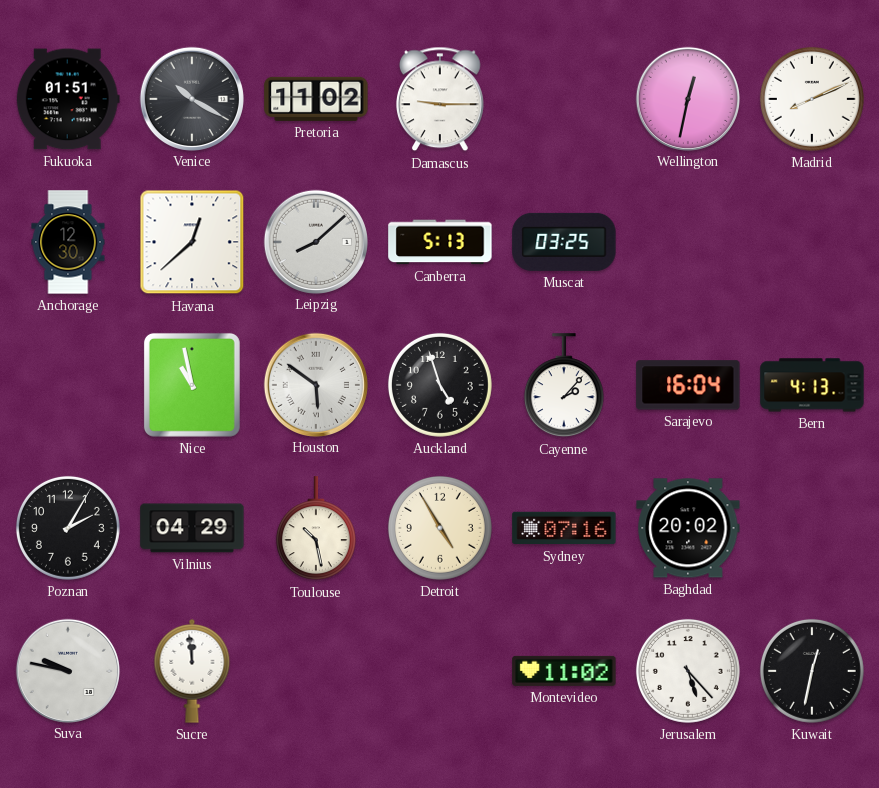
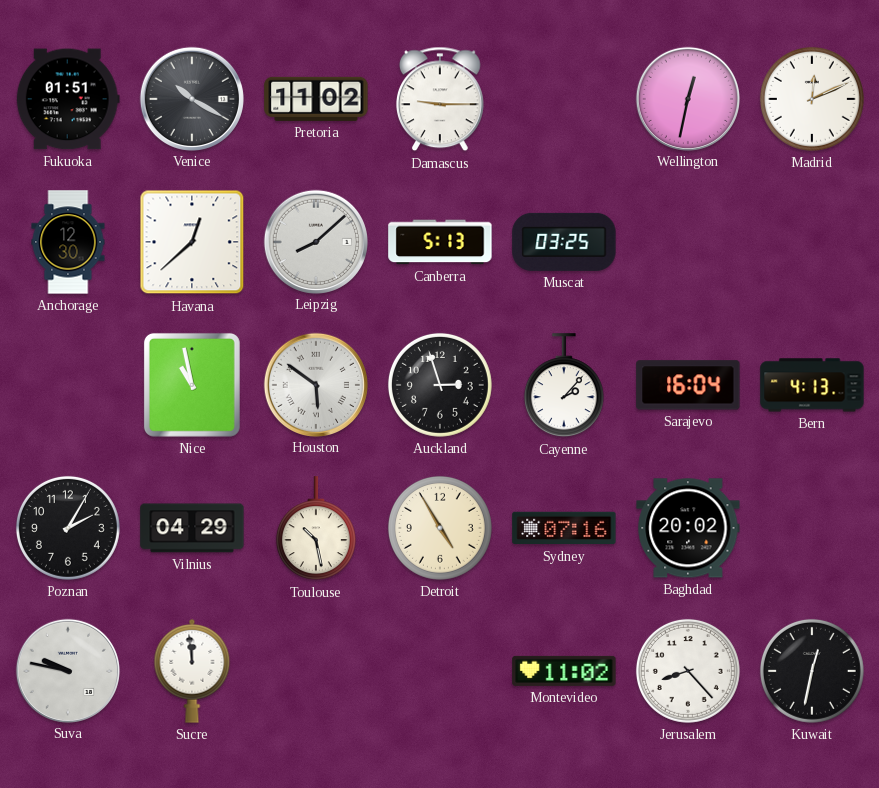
Madrid: 8:11 -> 12:11 (812, 99)
Auckland: 4:57 -> 2:57 (440, 385)
Jerusalem: 5:23 -> 8:23 (688, 671)
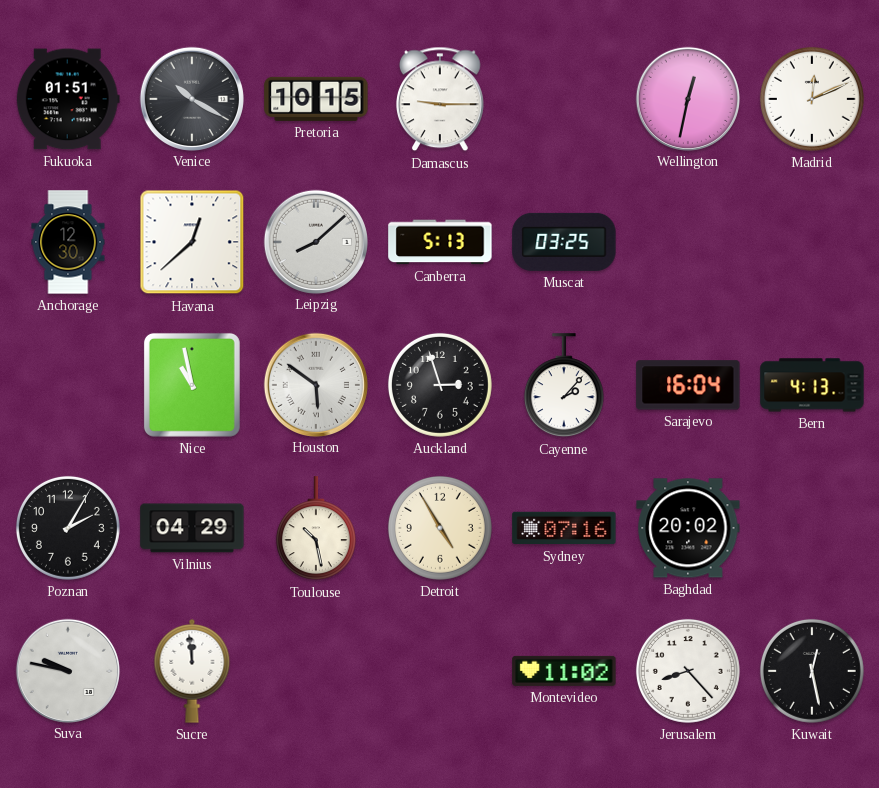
Pretoria: 11:02 -> 10:15 (316, 99)
Kuwait: 12:32 -> 12:28 (812, 671)
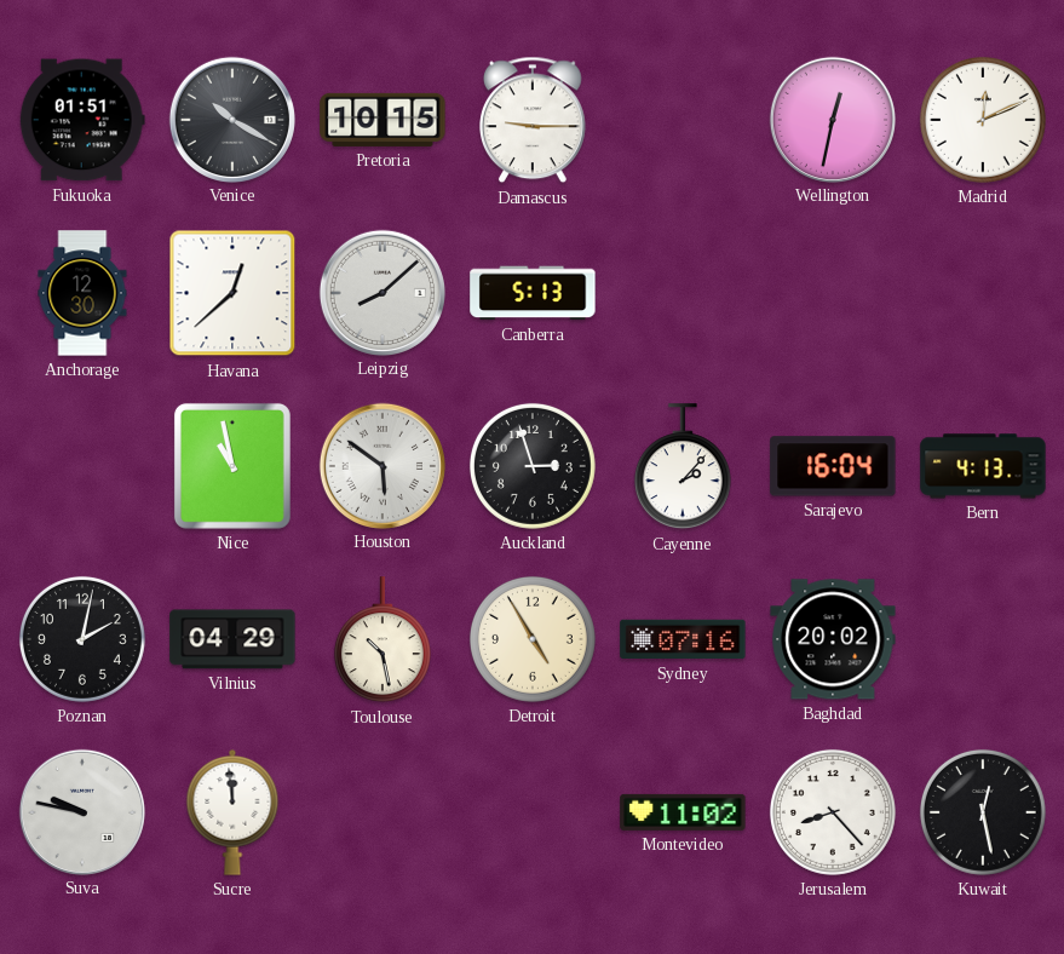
Muscat: 03:25 -> none (564, 242)
Poznan: 2:05 -> 2:02 (82, 639)
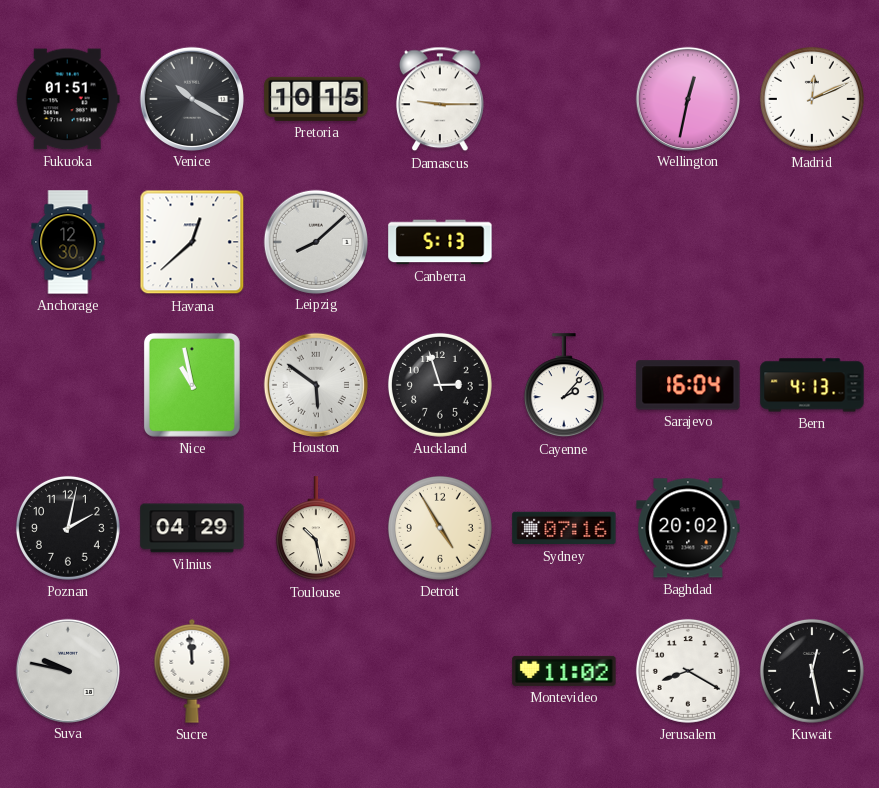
Jerusalem: 8:23 -> 8:20 (688, 671)
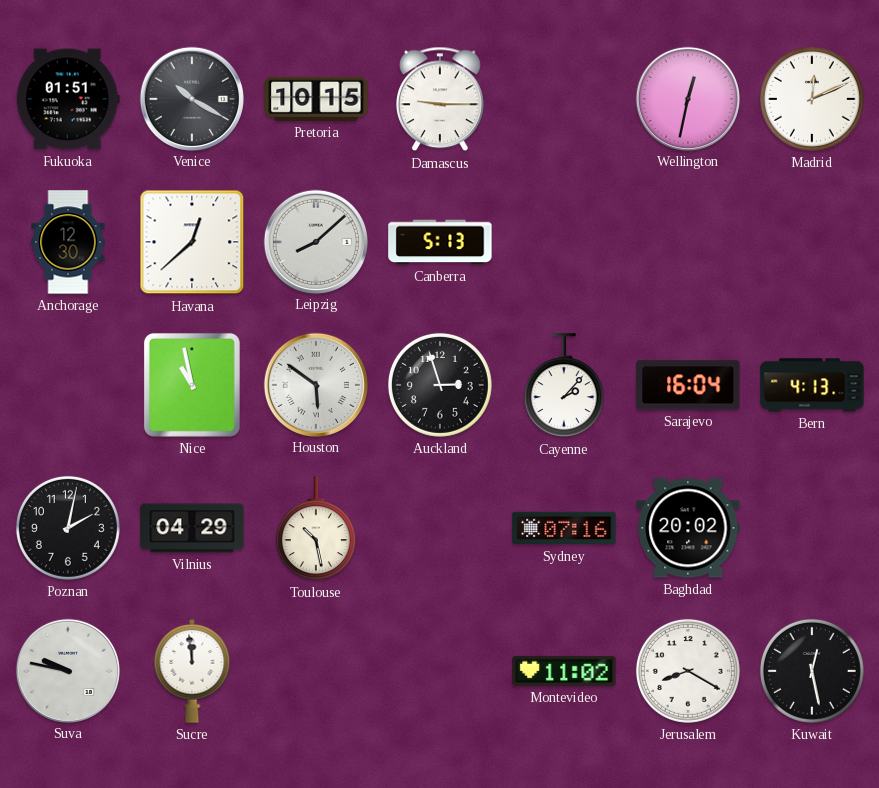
Detroit: 4:55 -> none (440, 528)
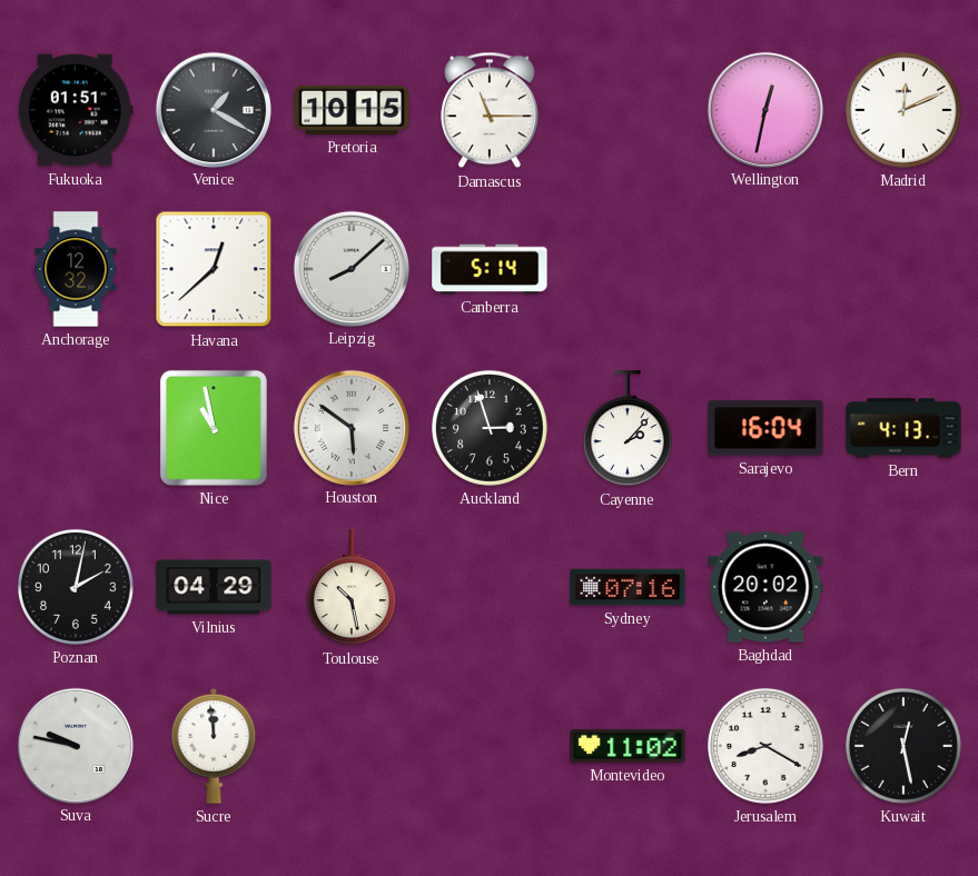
Venice: 10:20 -> 1:20 (213, 109)
Damascus: 9:15 -> 11:15 (490, 110)
Anchorage: 12:30 -> 12:32 (76, 269)
Canberra: 5:13 -> 5:14 (490, 269)
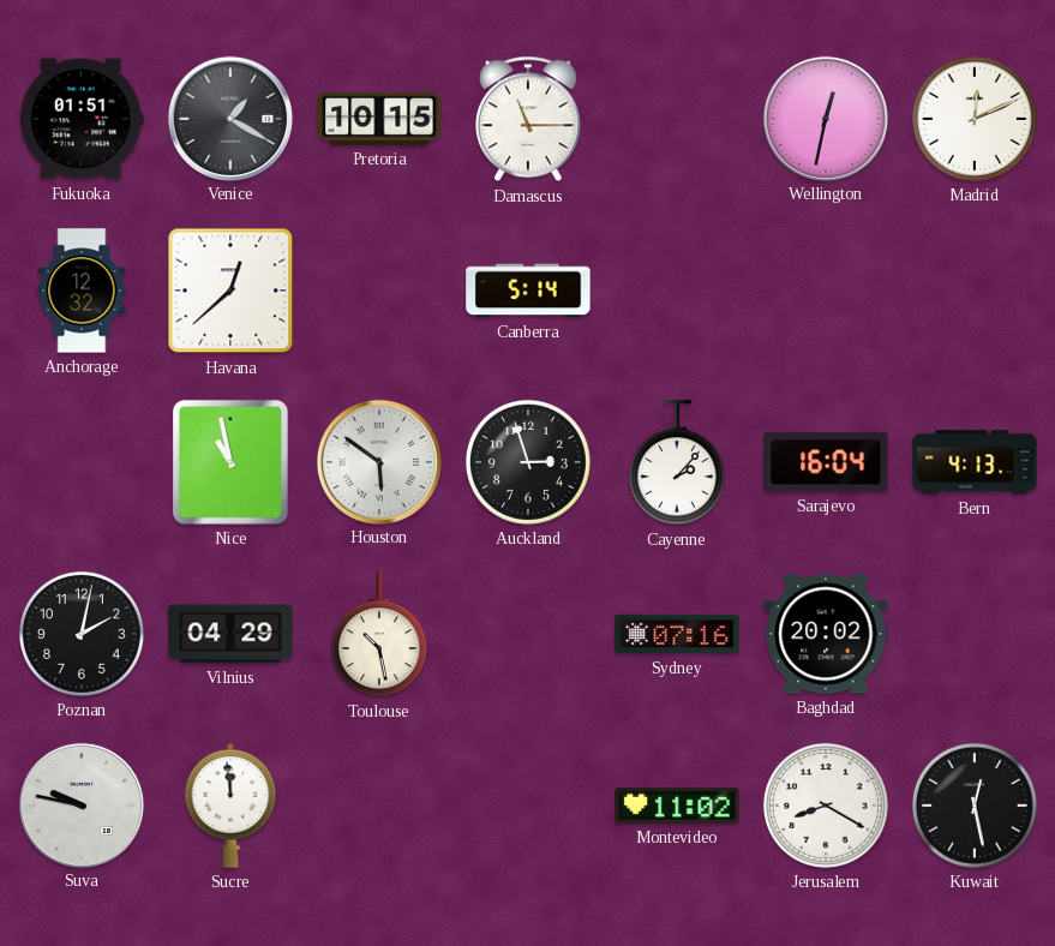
Leipzig: 8:08 -> none (350, 268)
